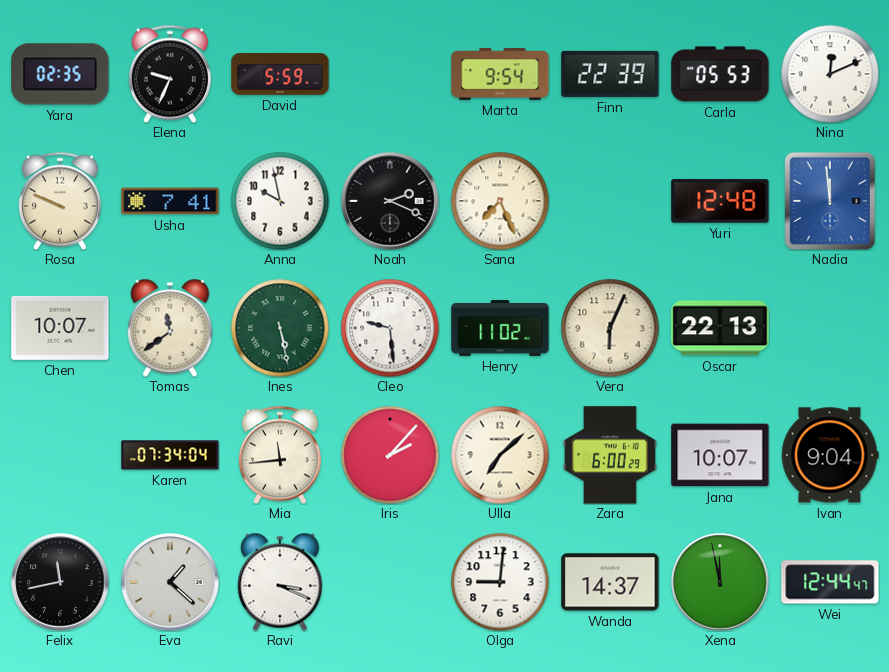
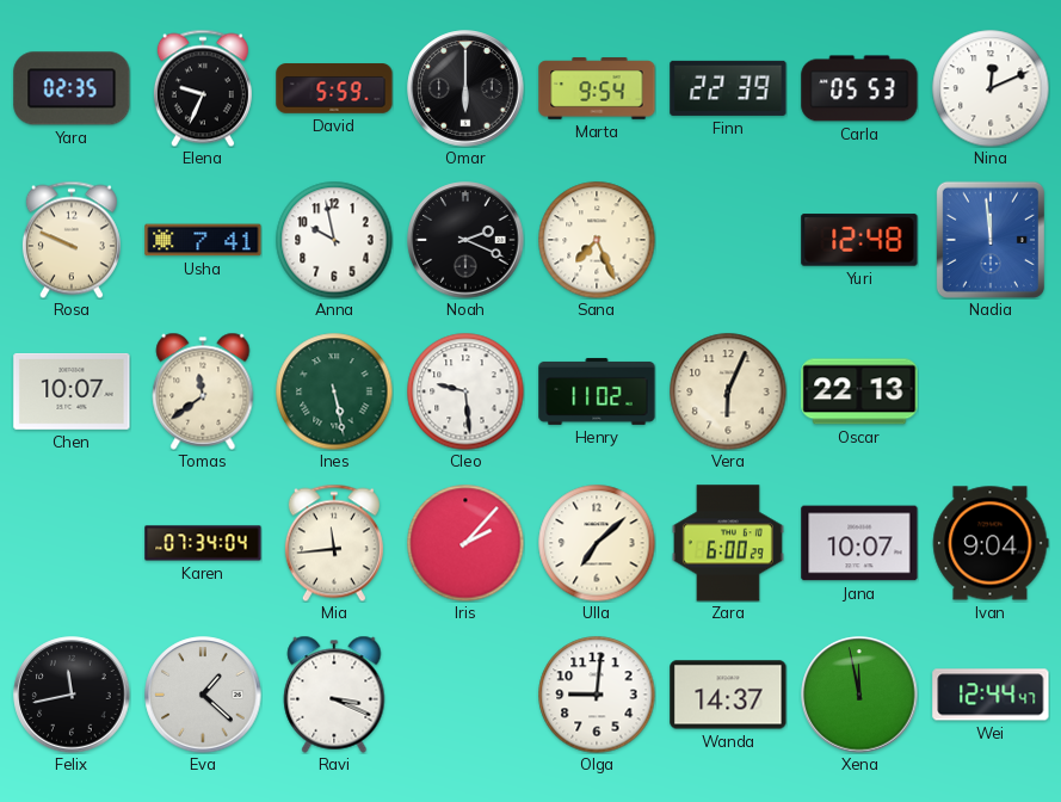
Omar: none -> 6:00 (465, 88)
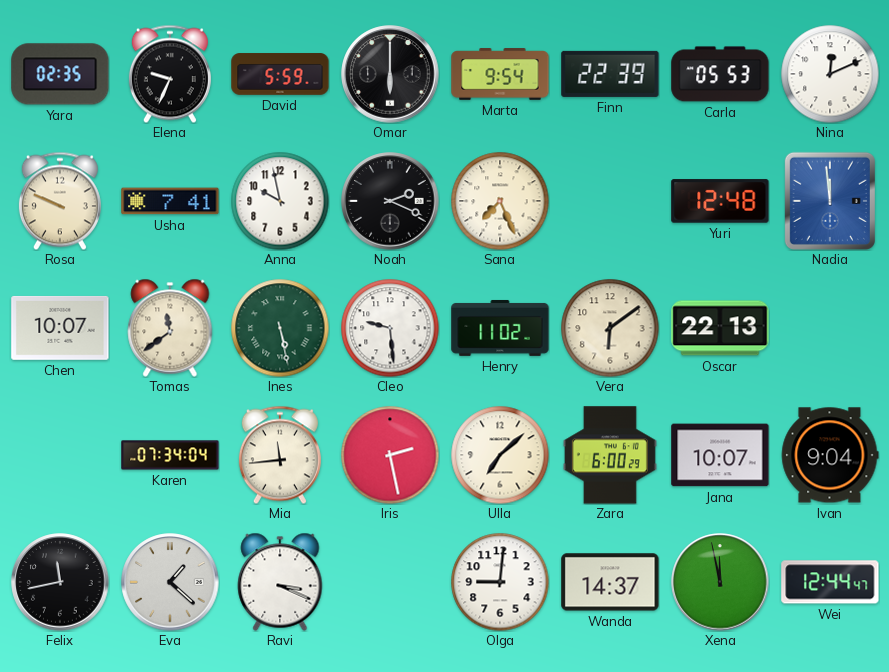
Vera: 6:04 -> 6:09 (610, 328)
Iris: 2:07 -> 2:28 (390, 455)
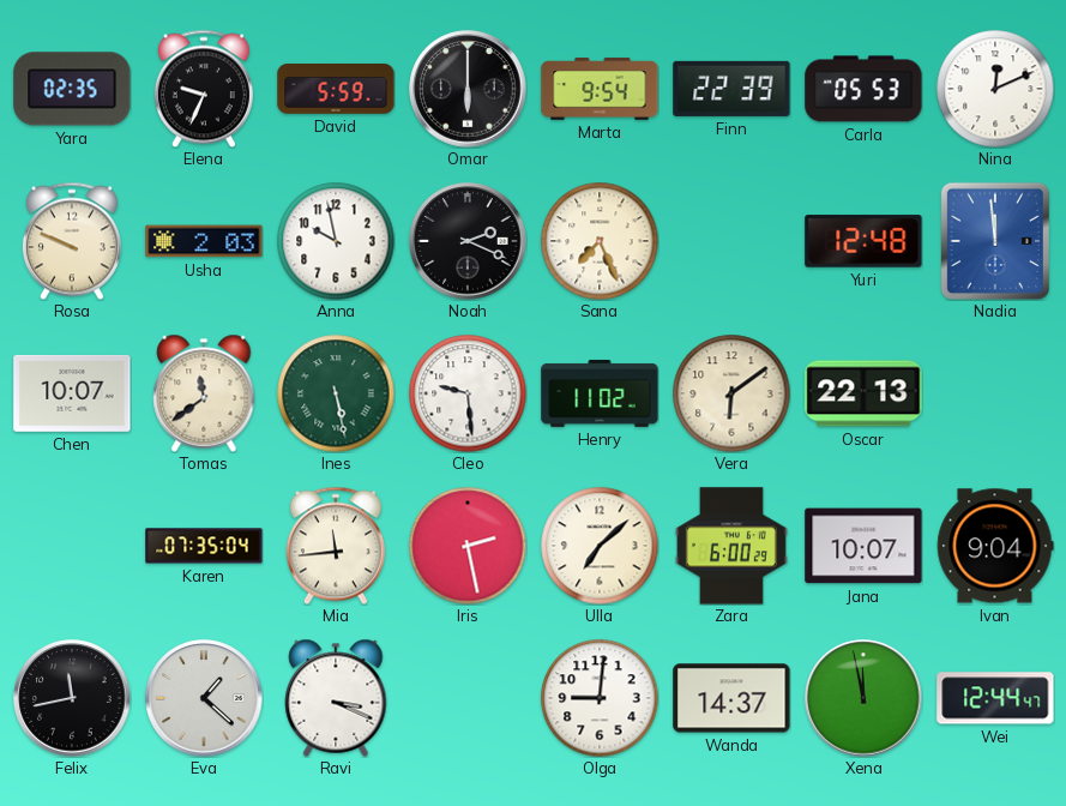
Usha: 7:41 -> 2:03 (204, 241)
Karen: 07:34 -> 07:35 (204, 546)
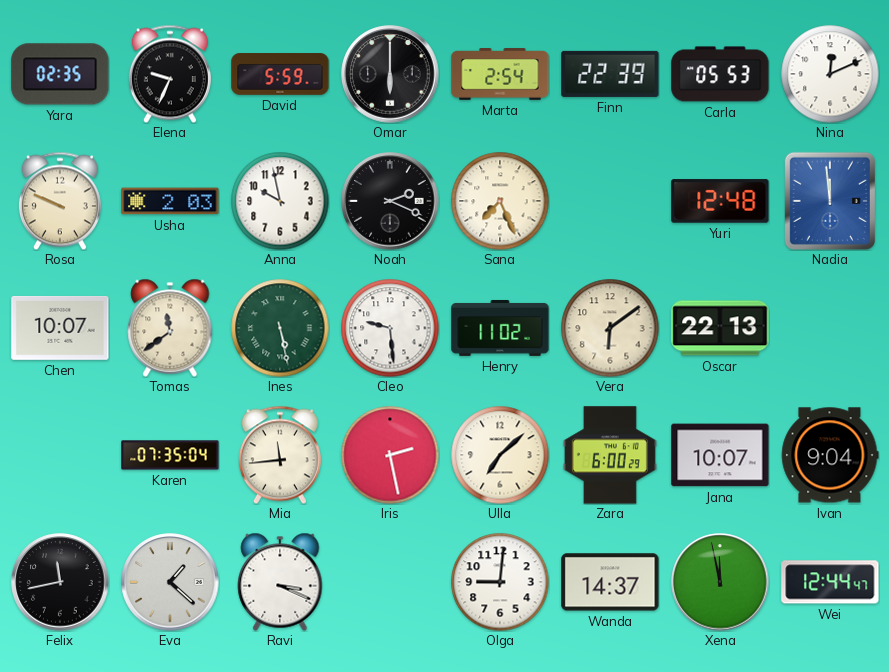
Marta: 9:54 -> 2:54 (500, 74)
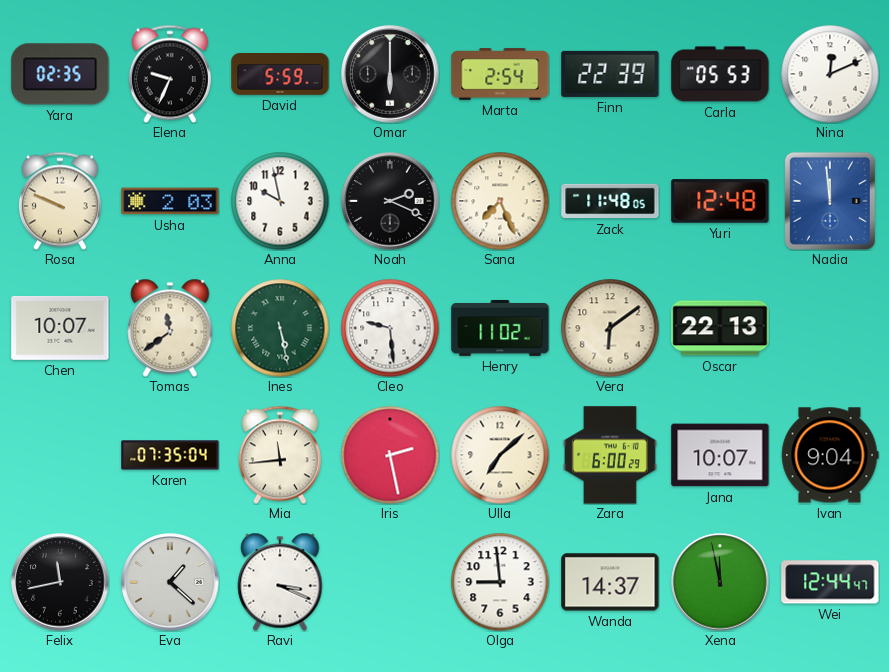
Zack: none -> 11:48 (610, 201)
Olga: 9:01 -> 8:59 (500, 582)
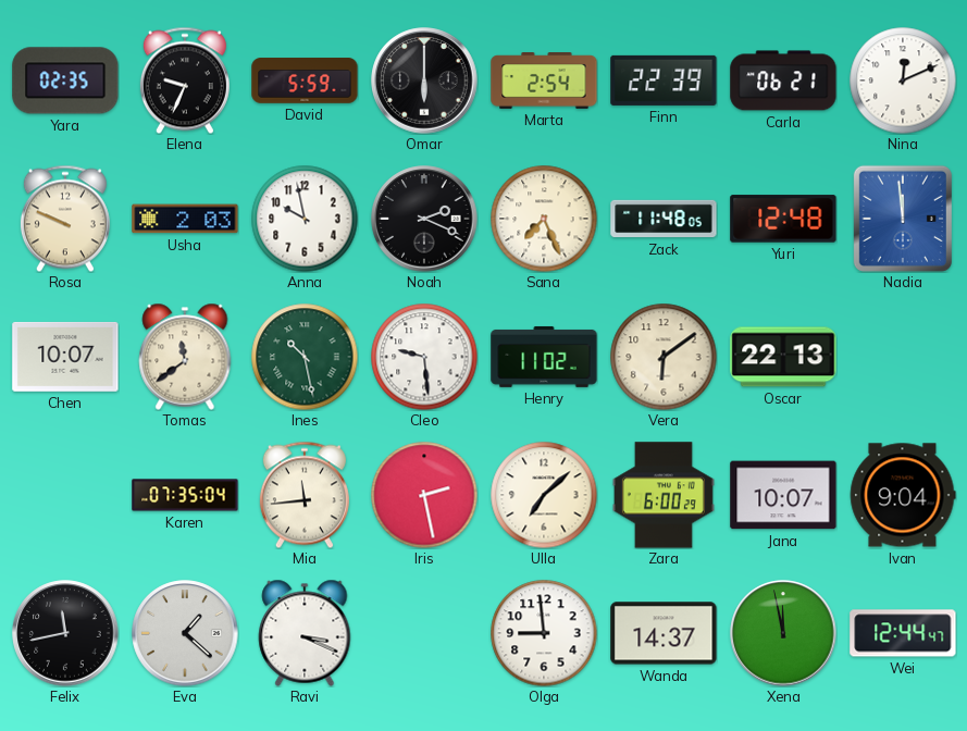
Carla: 05:53 -> 06:21 (783, 80)
Ines: 5:28 -> 10:28 (305, 357)
